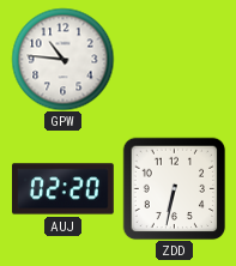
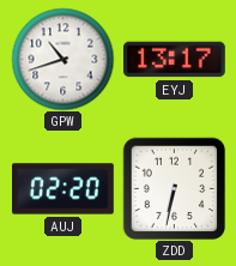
GPW: 10:46 -> 10:42 (62, 59)
EYJ: none -> 13:17 (175, 60)
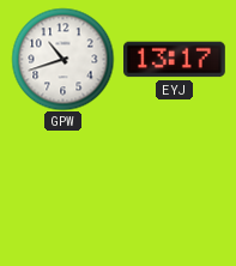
AUJ: 02:20 -> none (63, 189)
ZDD: 6:32 -> none (174, 188)
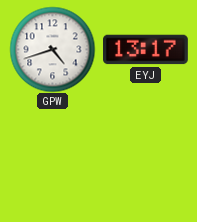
GPW: 10:42 -> 4:42 (52, 49)
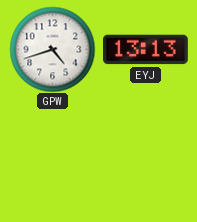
EYJ: 13:17 -> 13:13 (146, 50)
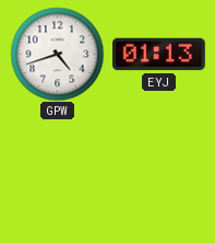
EYJ: 13:13 -> 01:13 (159, 55)
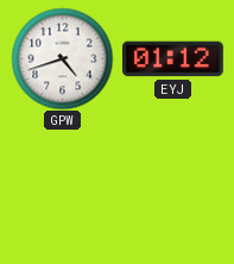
EYJ: 01:13 -> 01:12 (173, 59)
